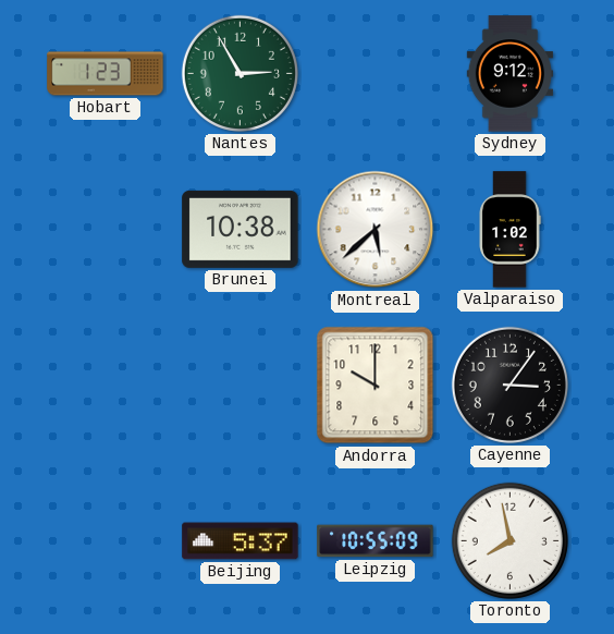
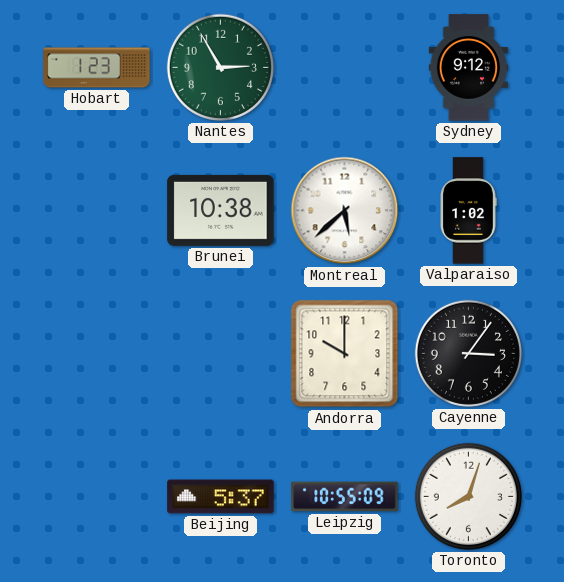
Toronto: 7:58 -> 8:03 (468, 496)
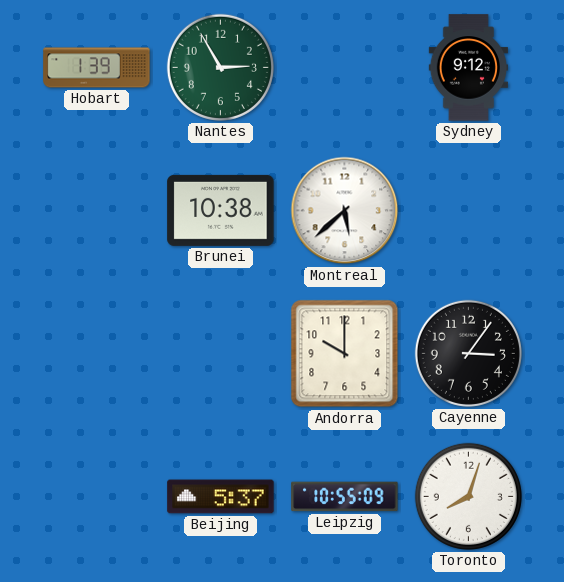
Hobart: 1:23 -> 1:39 (97, 68)
Valparaiso: 1:02 -> none (468, 211)
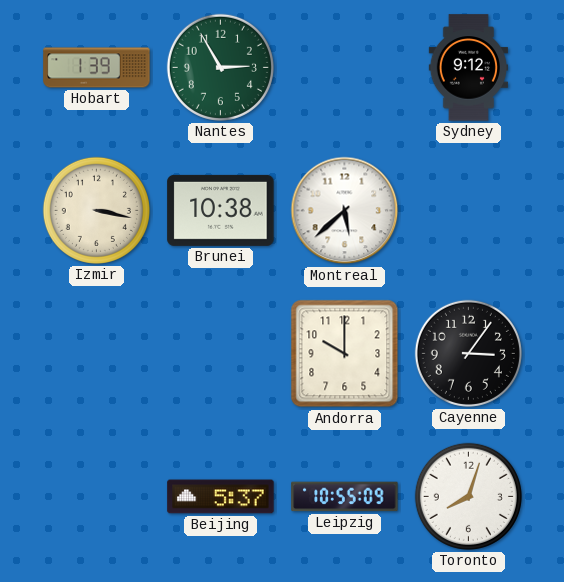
Izmir: none -> 3:17 (96, 210)
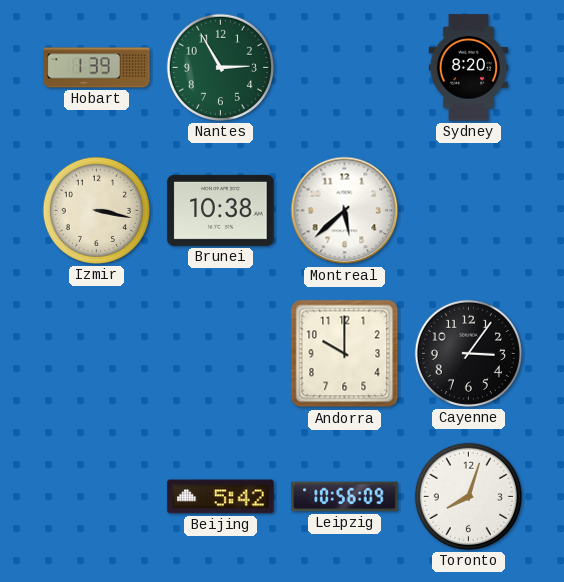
Sydney: 9:12 -> 8:20 (468, 68)
Beijing: 5:37 -> 5:42 (221, 497)
Leipzig: 10:55 -> 10:56 (345, 497)
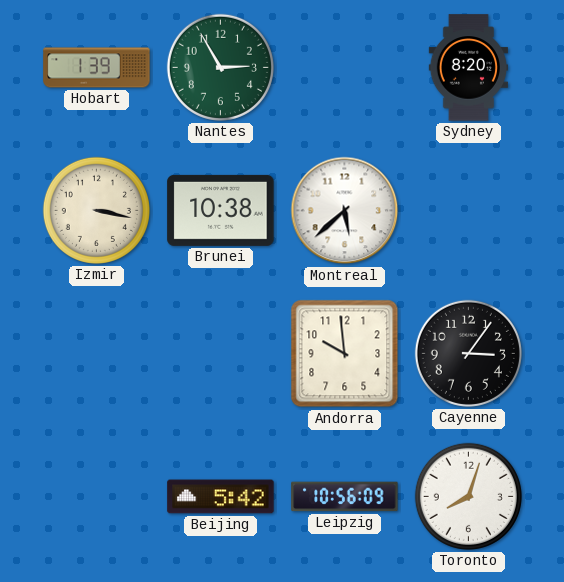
Andorra: 10:00 -> 9:59 (345, 354)
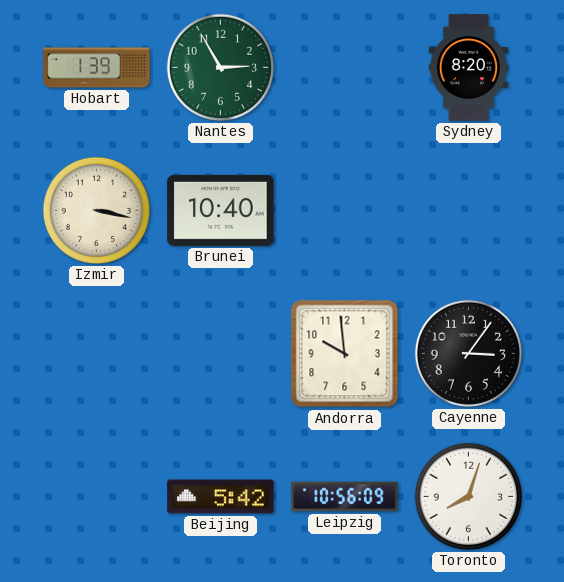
Brunei: 10:38 -> 10:40 (221, 210)
Montreal: 5:38 -> none (345, 211)
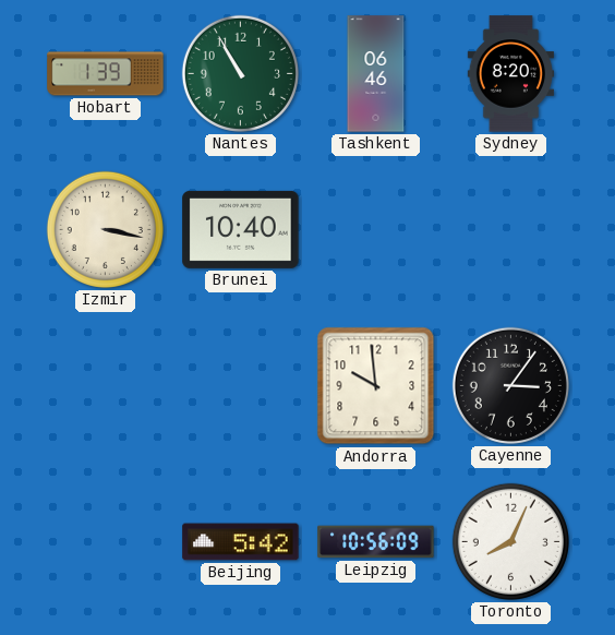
Nantes: 2:55 -> 10:55 (240, 73)
Tashkent: none -> 06:46 (376, 74)
Toronto: 8:03 -> 8:04 (510, 541)
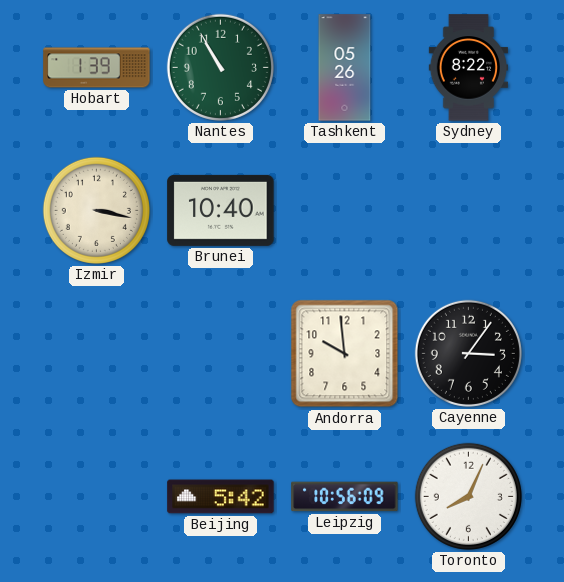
Tashkent: 06:46 -> 05:26 (345, 68)
Sydney: 8:20 -> 8:22 (468, 68)
